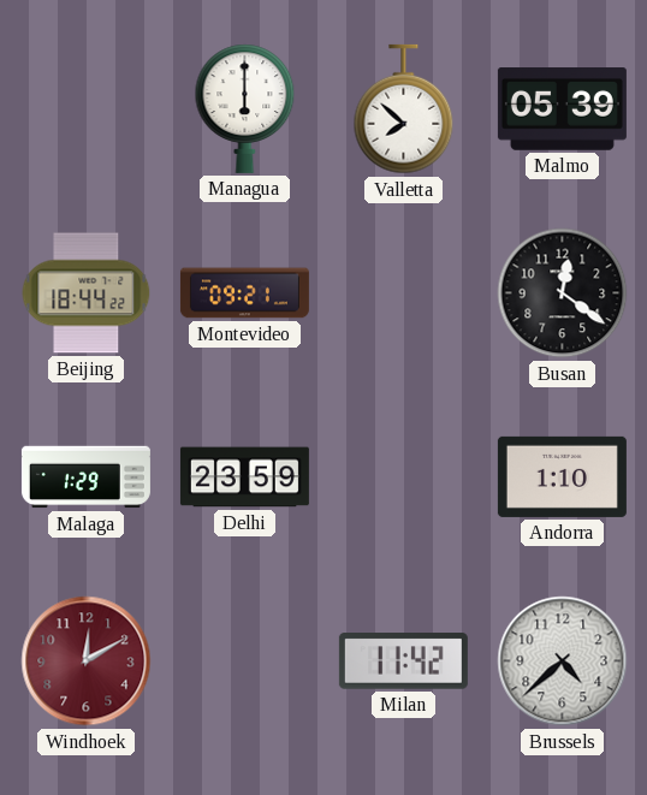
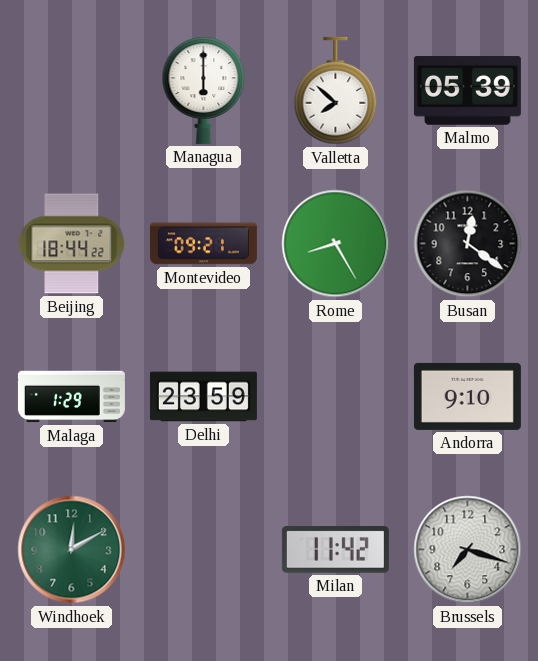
Rome: none -> 8:25 (336, 244)
Andorra: 1:10 -> 9:10 (467, 396)
Windhoek dial: burgundy -> green (72, 550)
Brussels: 4:38 -> 7:18 (468, 550)
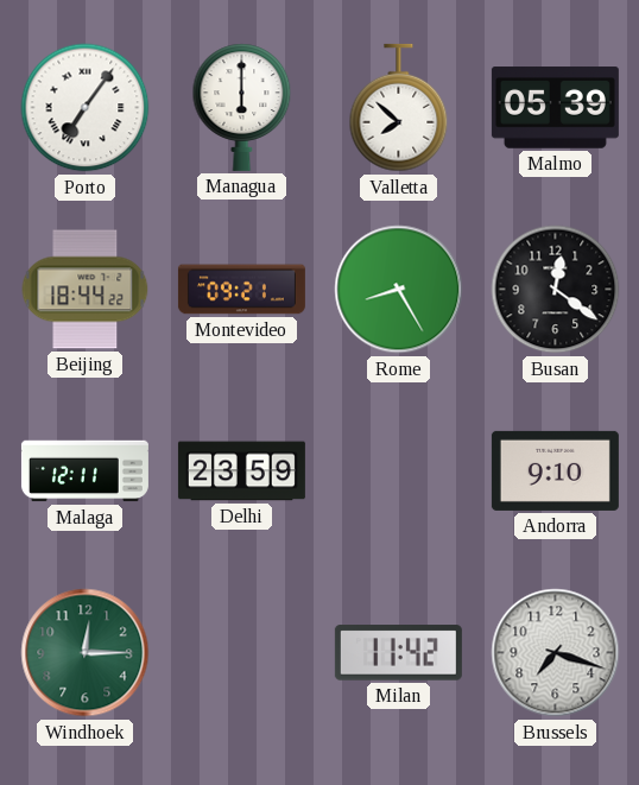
Porto: none -> 7:06 (86, 108)
Malaga: 1:29 -> 12:11 (84, 471)
Windhoek: 12:10 -> 12:15 (86, 653)
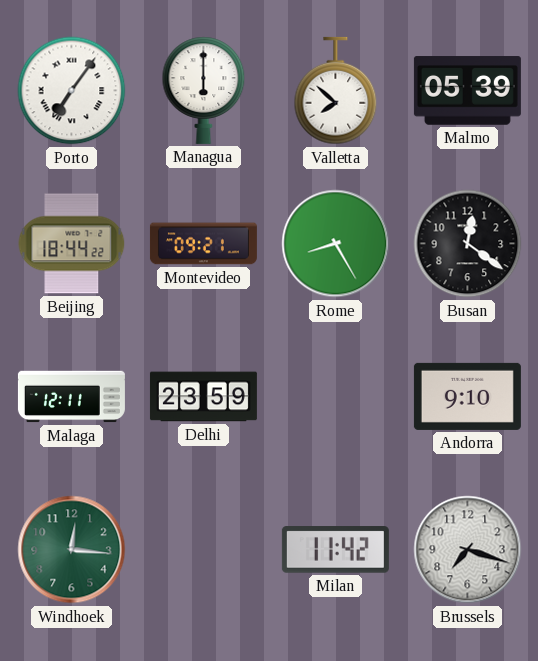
Windhoek: 12:15 -> 12:16 (72, 550)
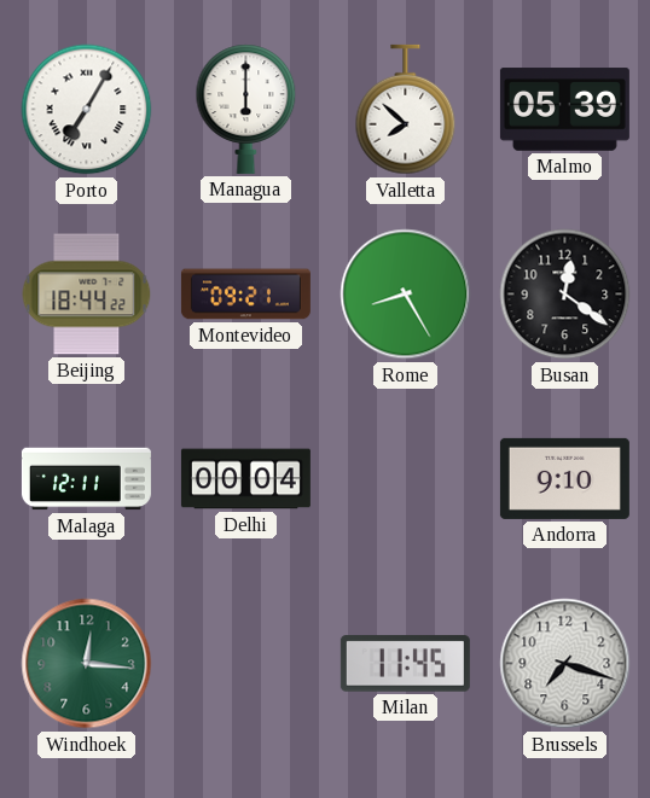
Porto: 7:06 -> 7:05 (87, 110)
Delhi: 23:59 -> 00:04 (245, 479)
Milan: 11:42 -> 11:45 (405, 664)
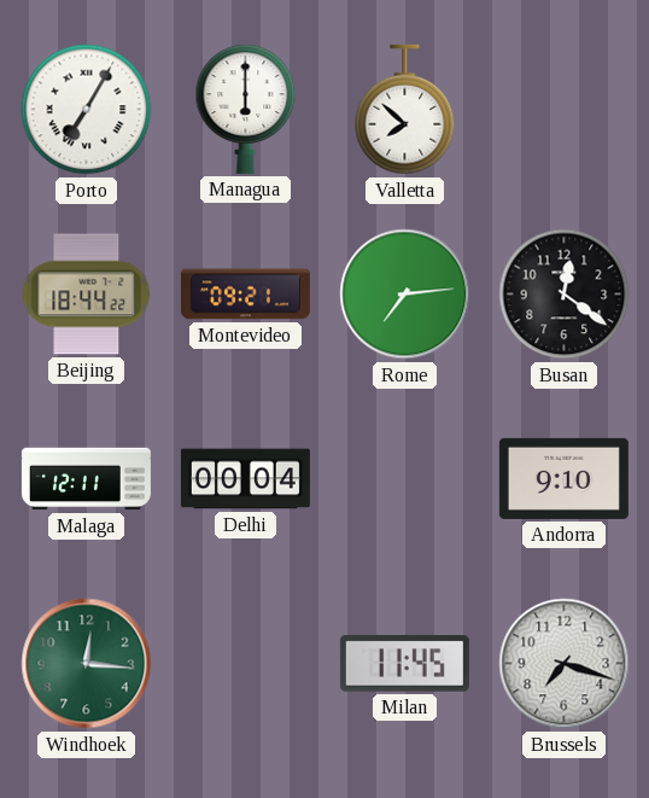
Malmo: 05:39 -> none (564, 110)
Rome: 8:25 -> 7:14 (405, 295)
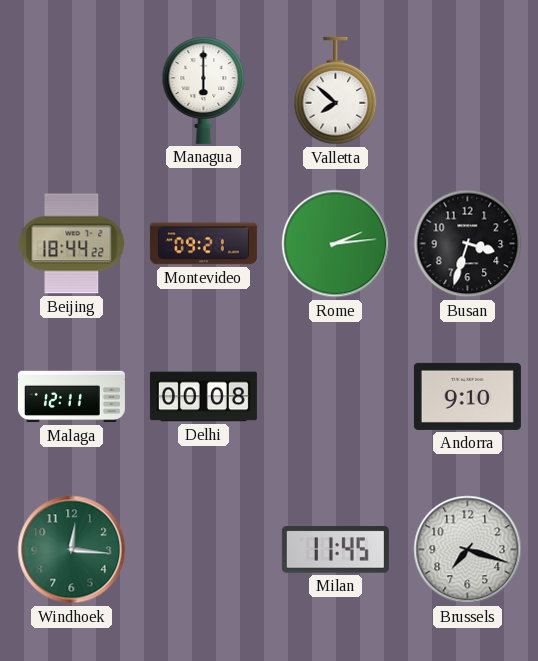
Porto: 7:05 -> none (87, 110)
Rome: 7:14 -> 2:14 (336, 244)
Busan: 12:21 -> 3:33 (468, 244)
Delhi: 00:04 -> 00:08 (203, 397)
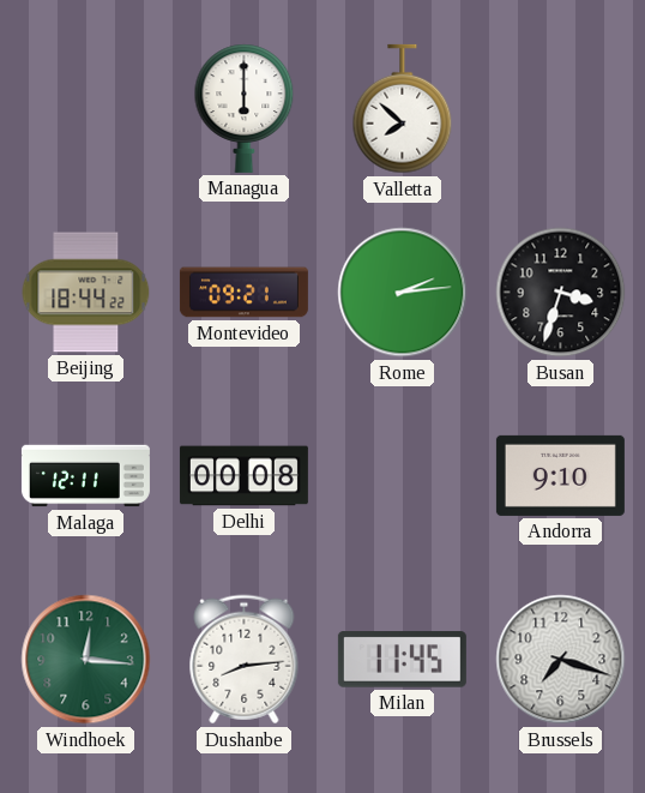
Dushanbe: none -> 8:14 (245, 660)
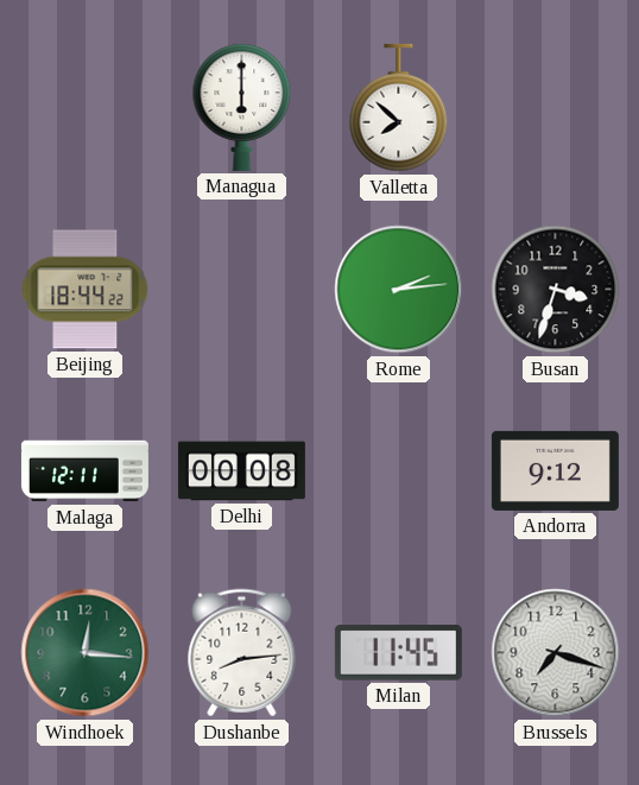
Montevideo: 09:21 -> none (243, 293)
Andorra: 9:10 -> 9:12 (555, 470)
